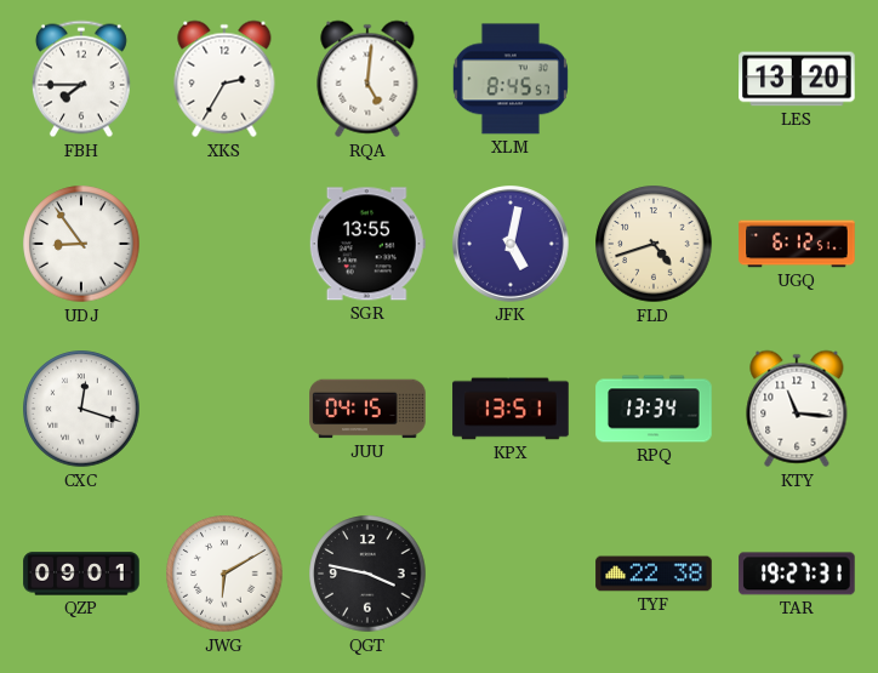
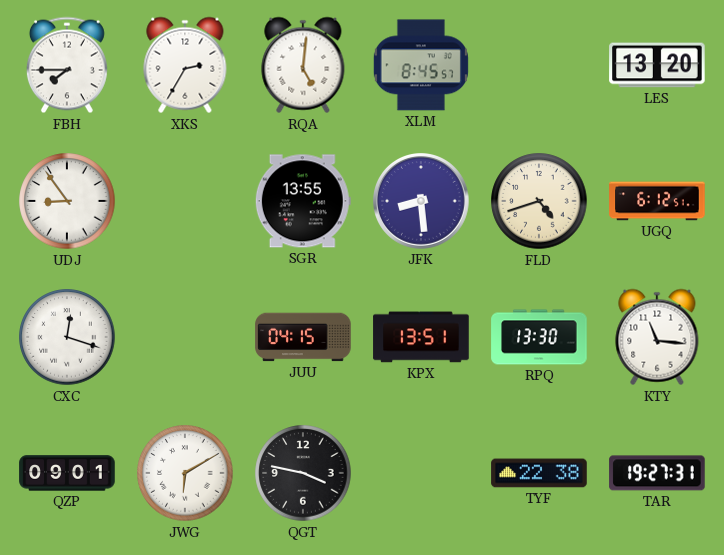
JFK: 5:02 -> 8:29 (422, 202)
RPQ: 13:34 -> 13:30 (539, 337)
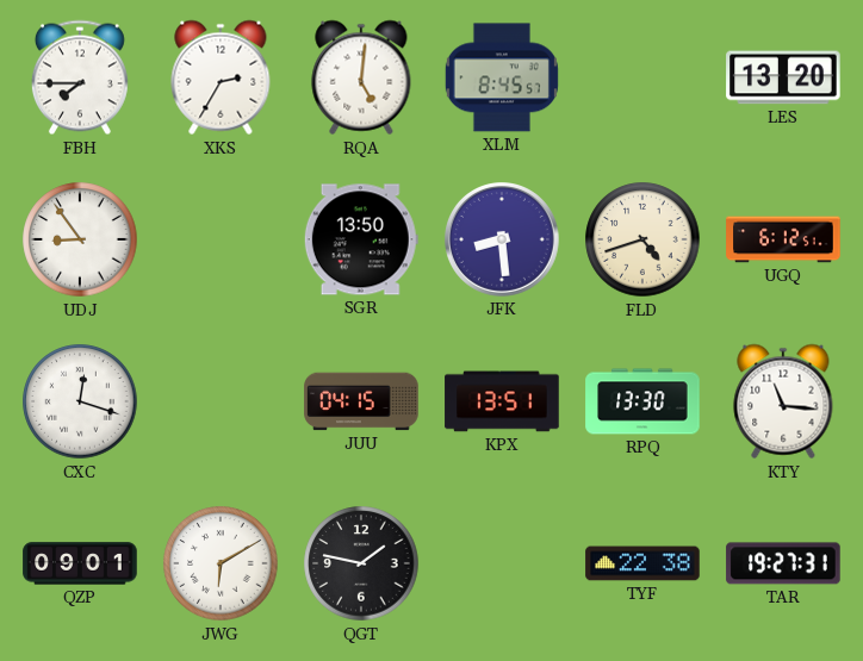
SGR: 13:55 -> 13:50 (361, 239)
QGT: 3:47 -> 1:47 (361, 563)
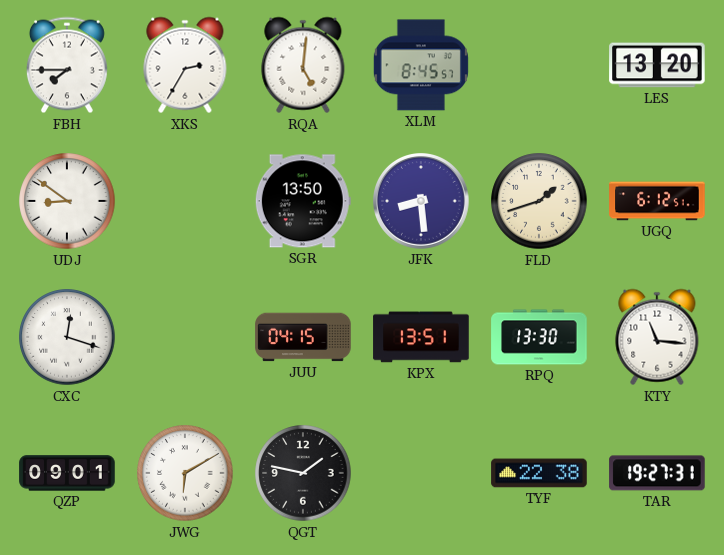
UDJ: 8:54 -> 8:51 (67, 201)
FLD: 4:42 -> 1:42 (539, 201)
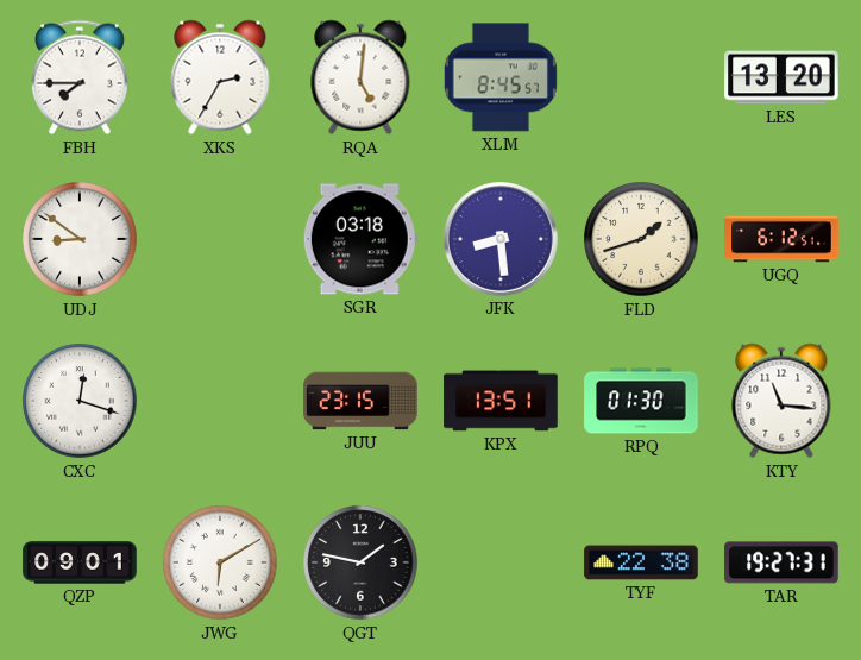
SGR: 13:50 -> 03:18 (360, 239)
JUU: 04:15 -> 23:15 (360, 401)
RPQ: 13:30 -> 01:30 (641, 401)
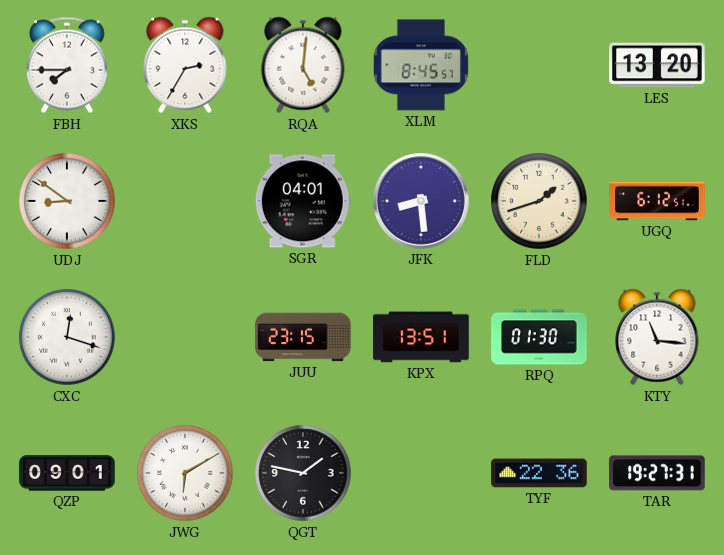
SGR: 03:18 -> 04:01 (303, 201)
TYF: 22:38 -> 22:36 (539, 473)
